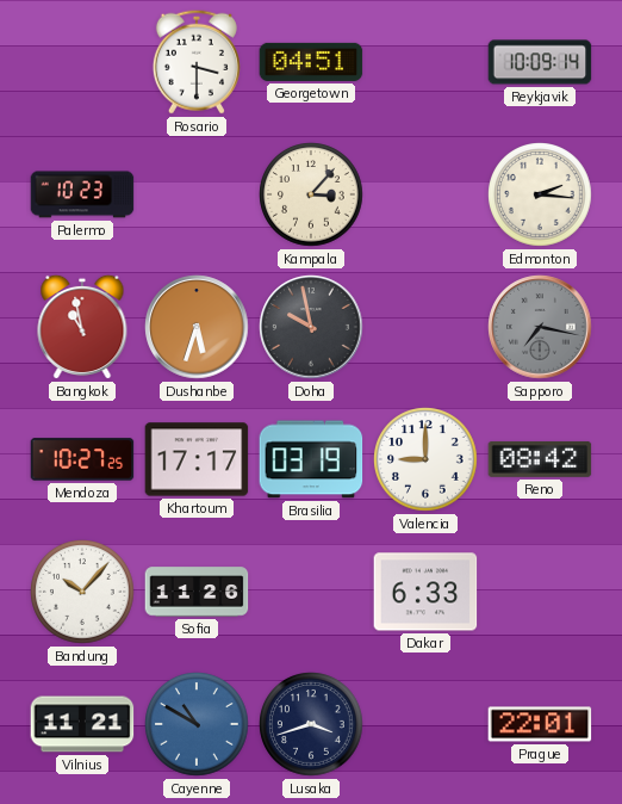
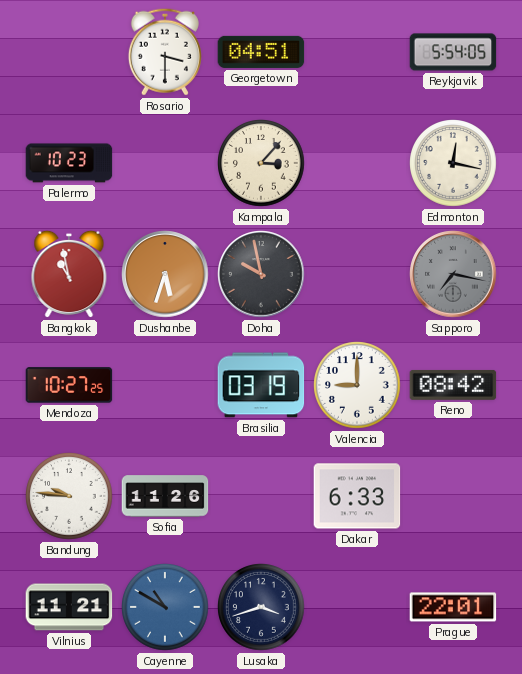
Reykjavik: 10:09 -> 5:54 (453, 52)
Edmonton: 2:16 -> 12:17 (453, 163)
Khartoum: 17:17 -> none (197, 459)
Bandung: 10:07 -> 9:46 (69, 496)
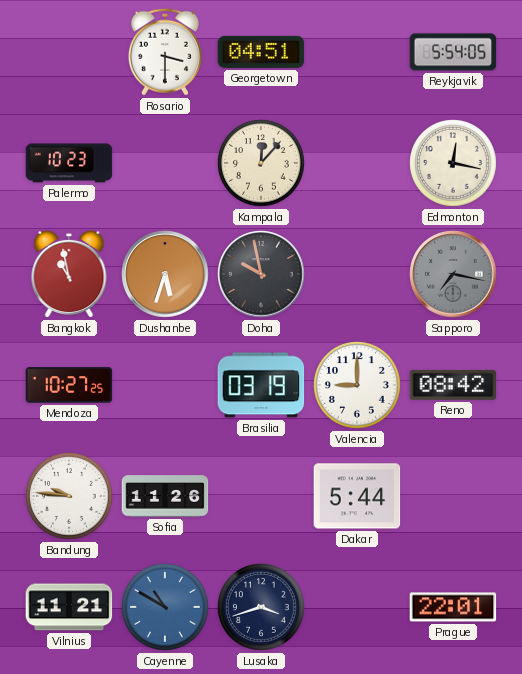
Kampala: 3:07 -> 12:07 (261, 163)
Dakar: 6:33 -> 5:44 (357, 496)
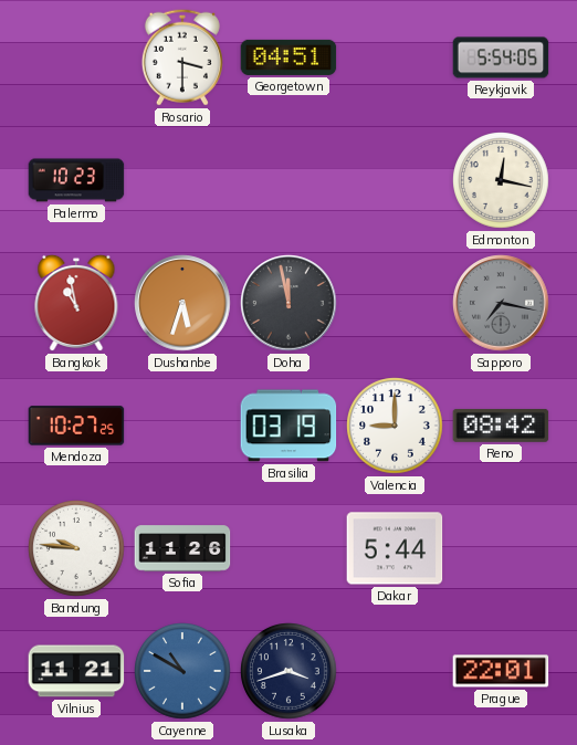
Kampala: 12:07 -> none (261, 163)
Doha: 9:58 -> 11:58 (288, 303)
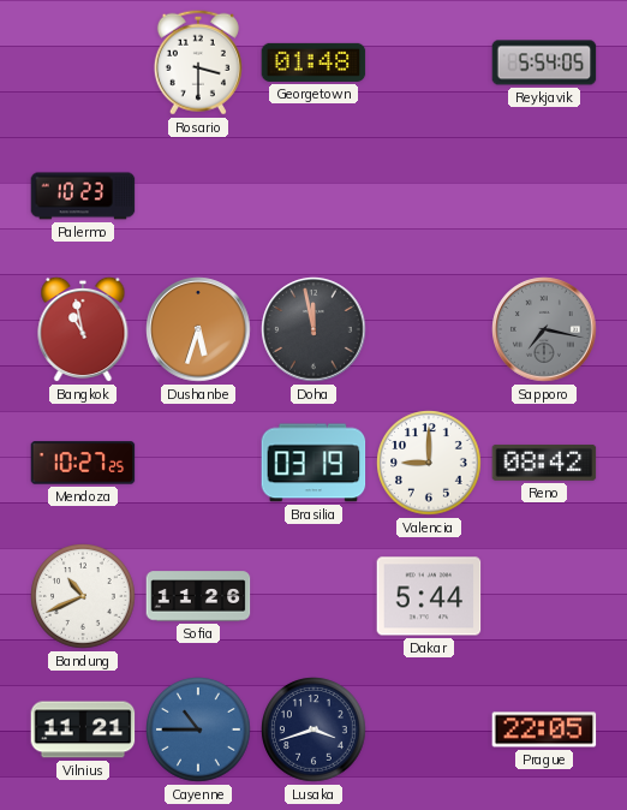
Georgetown: 04:51 -> 01:48 (313, 62)
Edmonton: 12:17 -> none (501, 180)
Bandung: 9:46 -> 10:41 (83, 596)
Cayenne: 10:50 -> 10:45 (198, 729)
Prague: 22:01 -> 22:05 (544, 729)
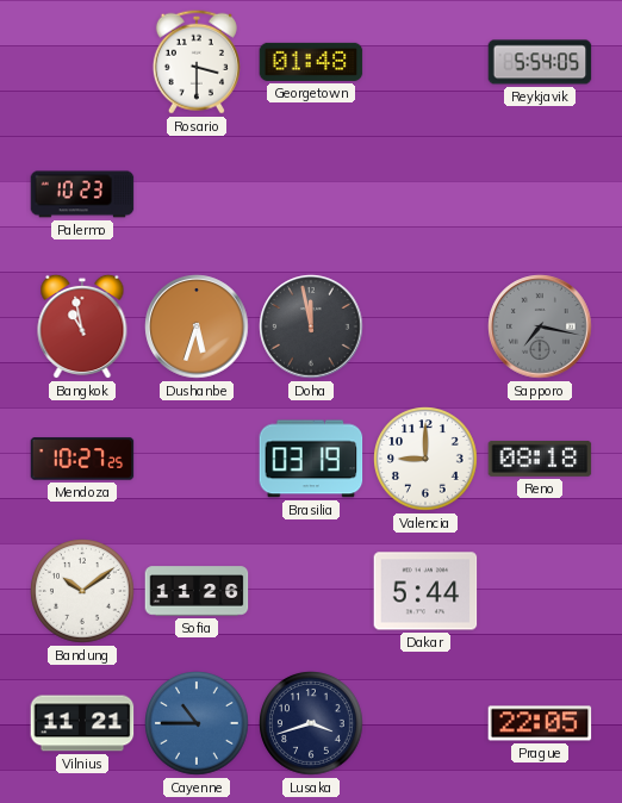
Reno: 08:42 -> 08:18 (540, 459)
Bandung: 10:41 -> 10:09 (82, 591)
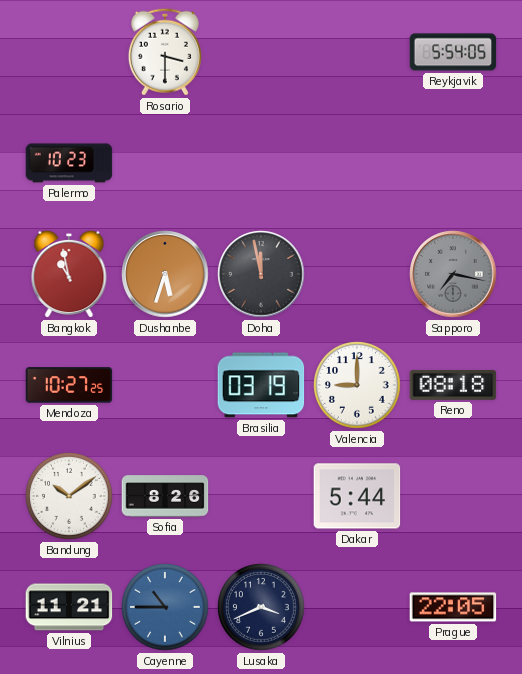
Georgetown: 01:48 -> none (311, 62)
Sofia: 11:26 -> 8:26 (165, 496)
Lusaka: 3:42 -> 3:41 (261, 607)
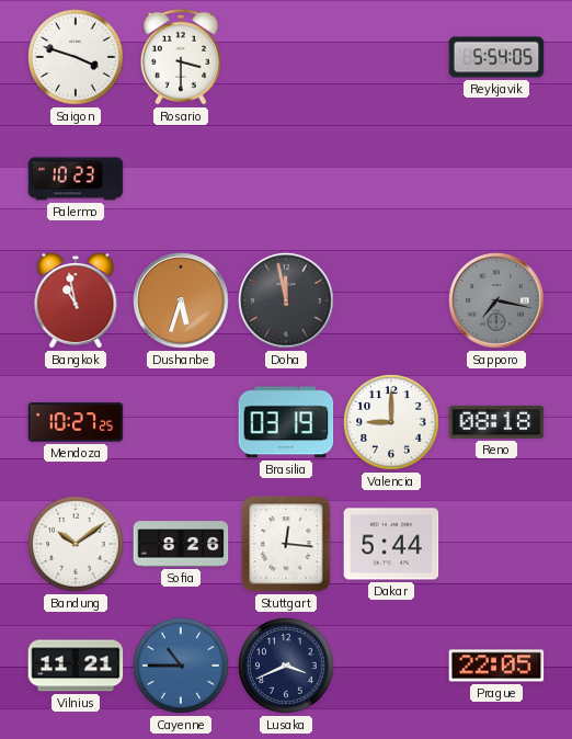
Saigon: none -> 3:48 (76, 57)
Stuttgart: none -> 12:16 (286, 544)
